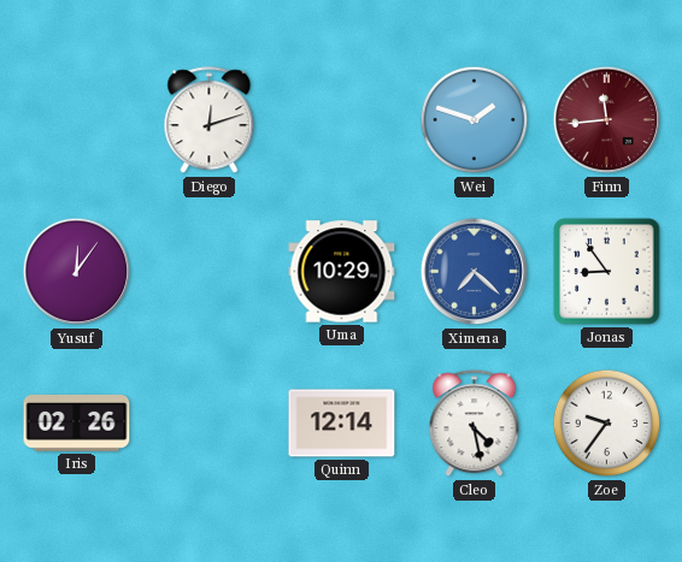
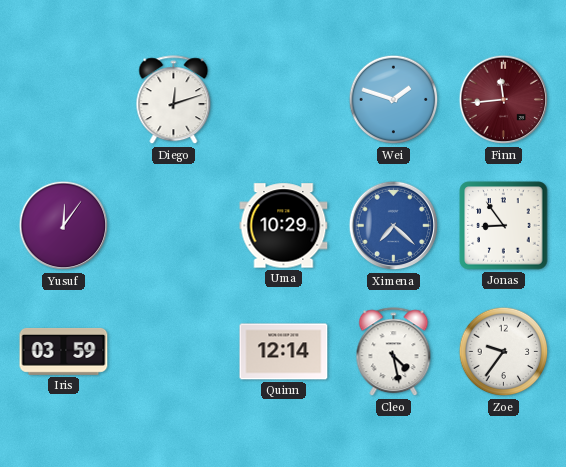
Iris: 02:26 -> 03:59 (64, 351)
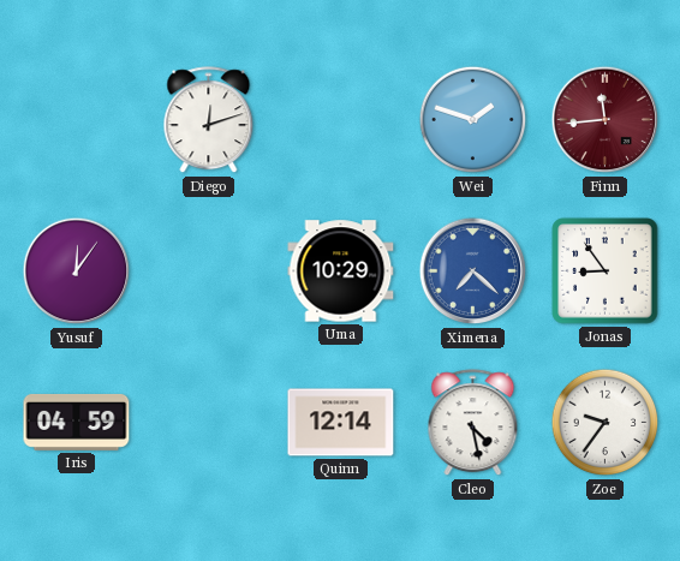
Iris: 03:59 -> 04:59 (77, 422)
